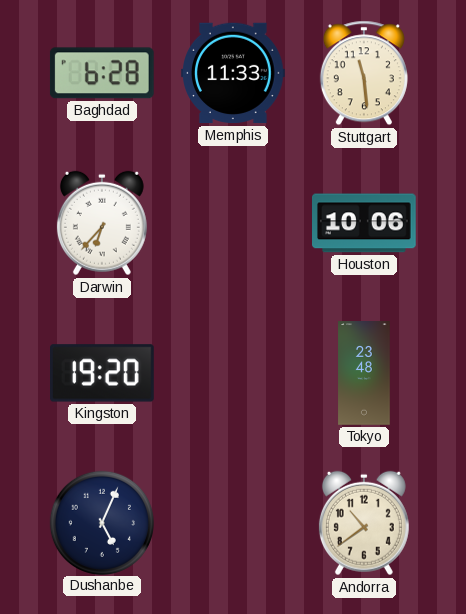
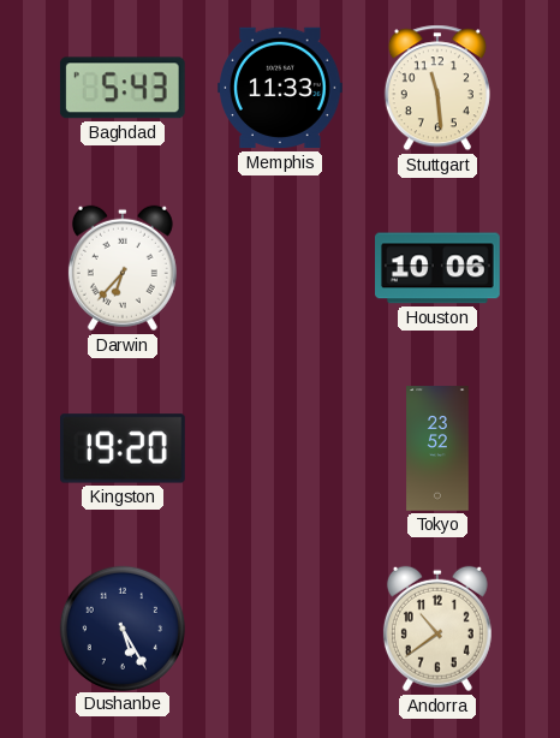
Baghdad: 6:28 -> 5:43 (123, 88)
Tokyo: 23:48 -> 23:52 (437, 448)
Dushanbe: 5:04 -> 5:25 (121, 627)
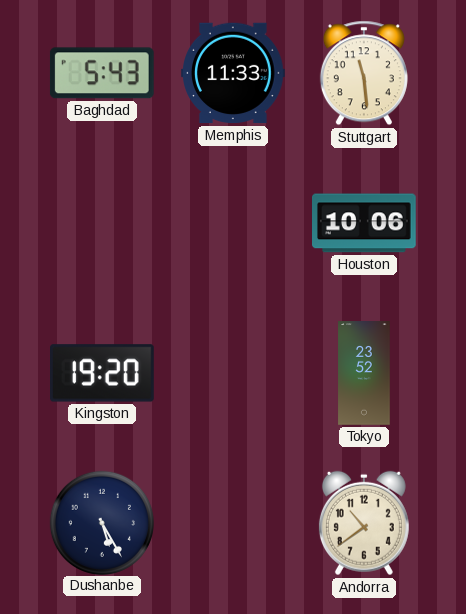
Darwin: 6:37 -> none (123, 268)
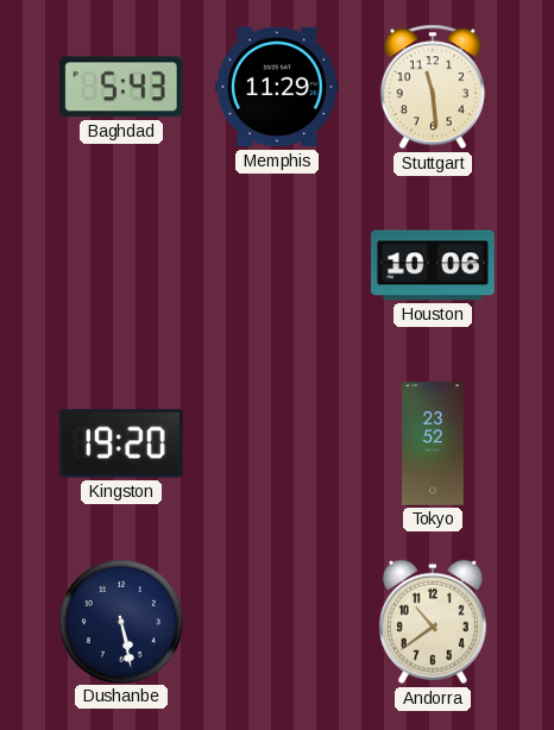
Memphis: 11:33 -> 11:29 (277, 87)
Dushanbe: 5:25 -> 5:28 (120, 621)
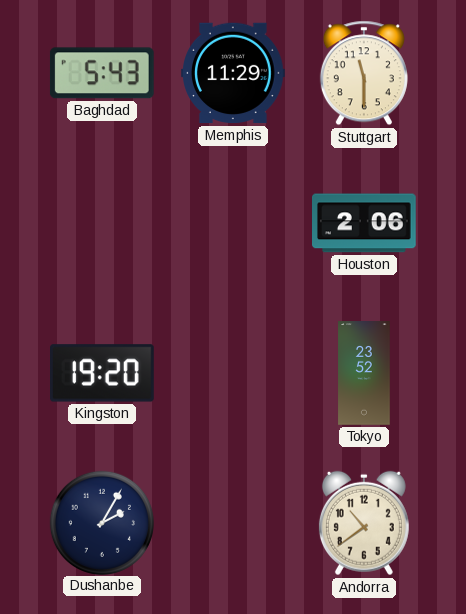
Stuttgart: 11:29 -> 11:30 (364, 73)
Houston: 10:06 -> 2:06 (365, 223)
Dushanbe: 5:28 -> 2:05 (101, 522)
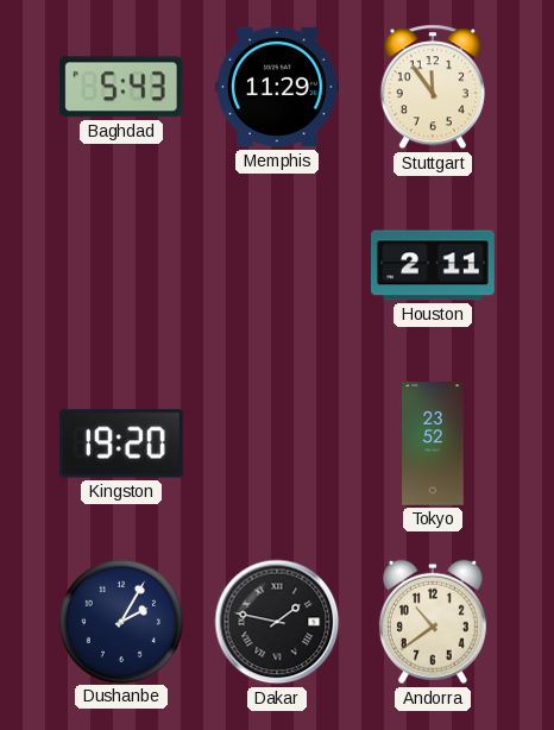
Stuttgart: 11:30 -> 11:54 (433, 87)
Houston: 2:06 -> 2:11 (434, 265)
Dakar: none -> 1:47 (277, 622)
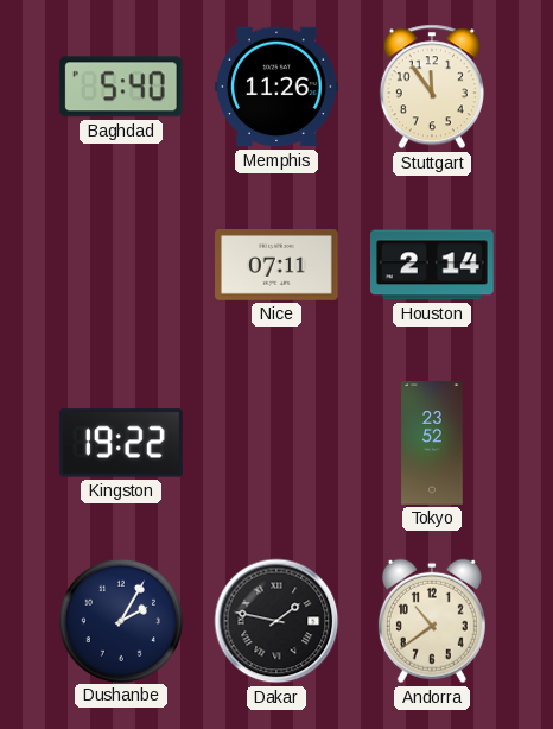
Baghdad: 5:43 -> 5:40 (121, 87)
Memphis: 11:29 -> 11:26 (276, 87)
Nice: none -> 07:11 (278, 266)
Houston: 2:11 -> 2:14 (433, 265)
Kingston: 19:20 -> 19:22 (122, 443)
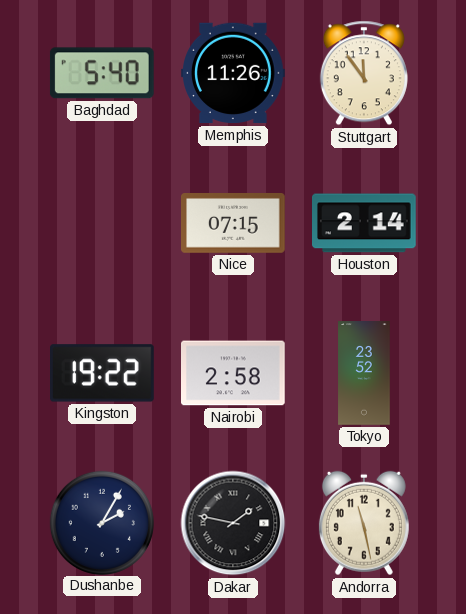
Nice: 07:11 -> 07:15 (234, 224)
Nairobi: none -> 2:58 (234, 373)
Andorra: 10:39 -> 11:28 (364, 523)
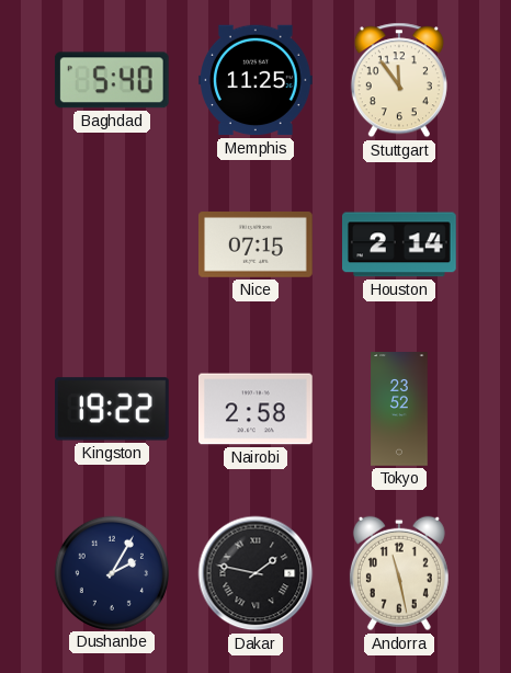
Memphis: 11:26 -> 11:25 (256, 80)
